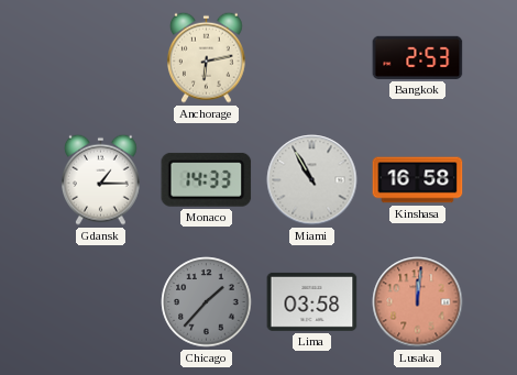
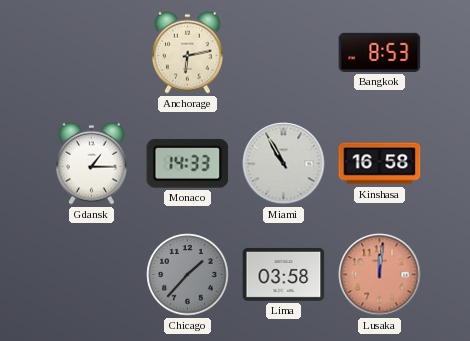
Bangkok: 2:53 -> 8:53 (380, 52)
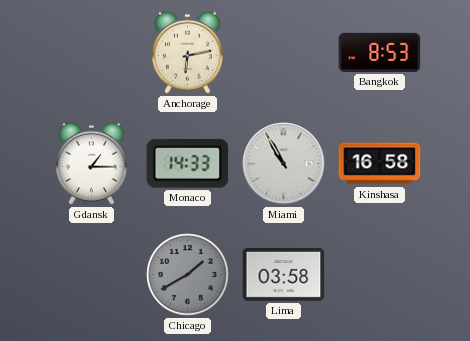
Chicago: 1:37 -> 1:40 (188, 275)
Lusaka: 12:01 -> none (380, 275)
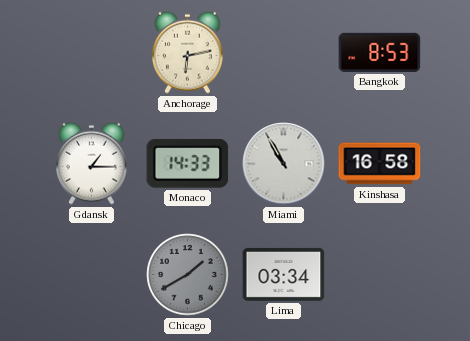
Lima: 03:58 -> 03:34 (284, 274)
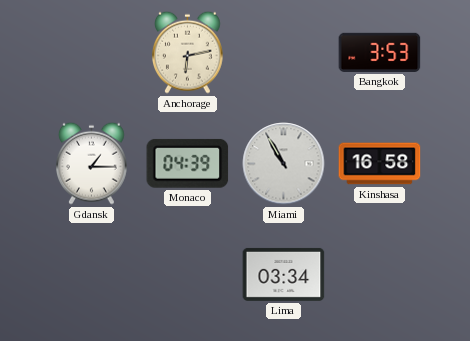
Bangkok: 8:53 -> 3:53 (380, 52)
Monaco: 14:33 -> 04:39 (188, 163)
Chicago: 1:40 -> none (188, 275)
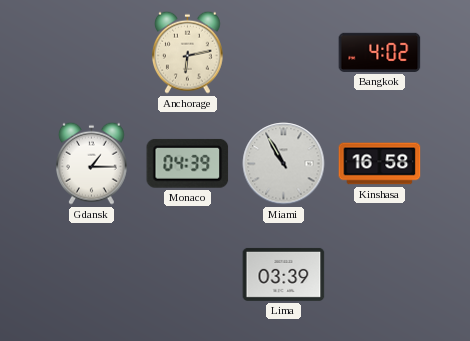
Bangkok: 3:53 -> 4:02 (380, 52)
Lima: 03:34 -> 03:39 (284, 274)
